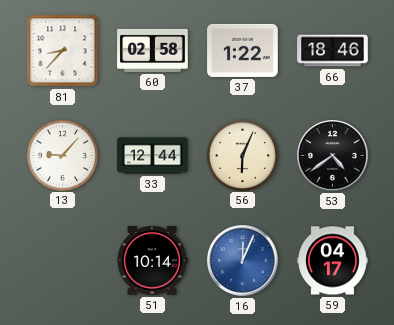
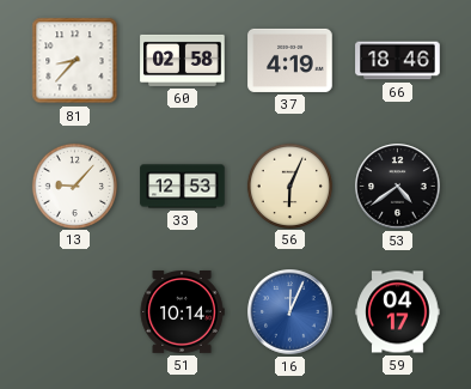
37: 1:22 -> 4:19 (290, 60)
33: 12:44 -> 12:53 (183, 187)
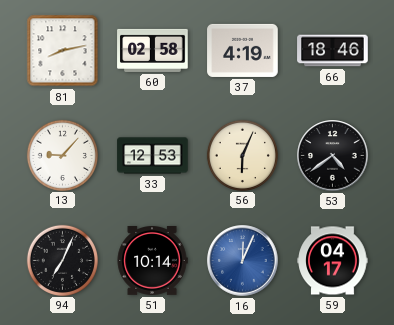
81: 8:37 -> 8:13 (63, 51)
94: none -> 7:04 (62, 260)
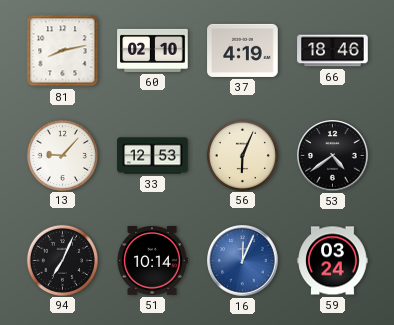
60: 02:58 -> 02:10 (153, 50)
59: 04:17 -> 03:24 (333, 261)
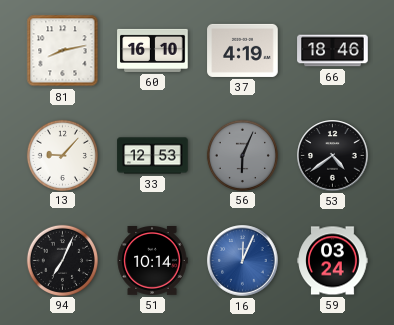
60: 02:10 -> 16:10 (153, 50)
56 dial: cream -> grey (242, 155)
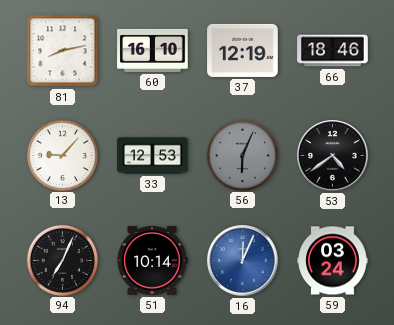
37: 4:19 -> 12:19 (243, 50)
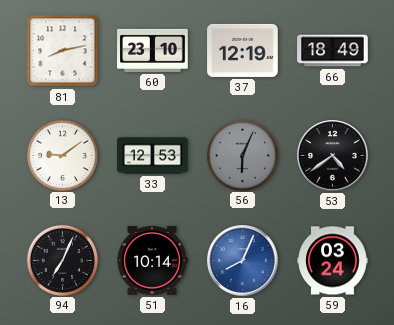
60: 16:10 -> 23:10 (153, 50)
66: 18:46 -> 18:49 (333, 51)
13: 9:07 -> 9:09 (62, 155)
16: 12:04 -> 8:04 (243, 261)
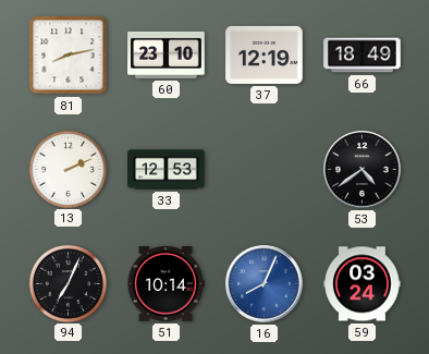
13: 9:09 -> 2:11 (68, 169)
56: 6:04 -> none (242, 155)
